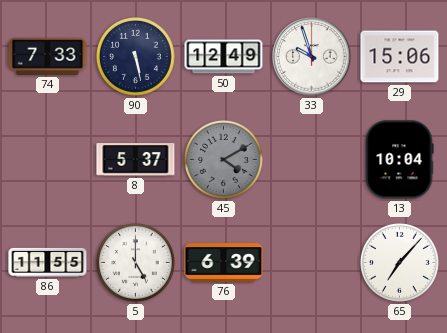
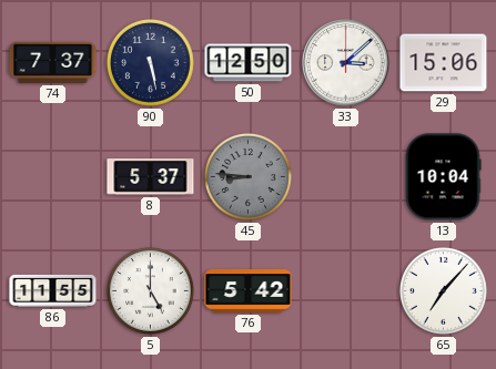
74: 7:33 -> 7:37 (53, 62)
50: 12:49 -> 12:50 (249, 63)
33: 9:57 -> 3:08 (346, 63)
45: 4:10 -> 8:46 (247, 176)
76: 6:39 -> 5:42 (249, 291)
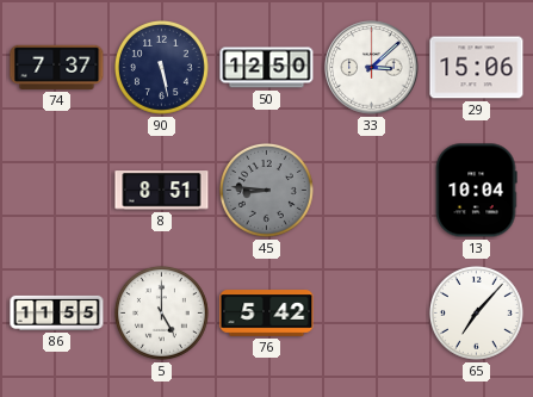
8: 5:37 -> 8:51 (162, 191)
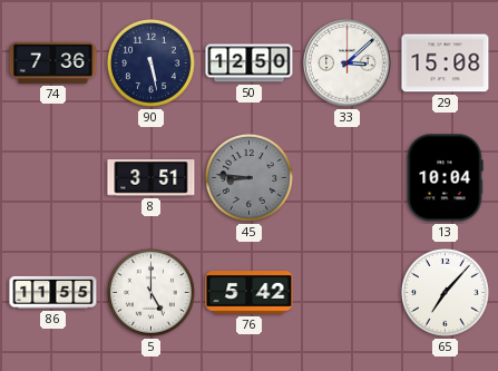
74: 7:37 -> 7:36 (53, 62)
29: 15:06 -> 15:08 (446, 64)
8: 8:51 -> 3:51 (152, 178)
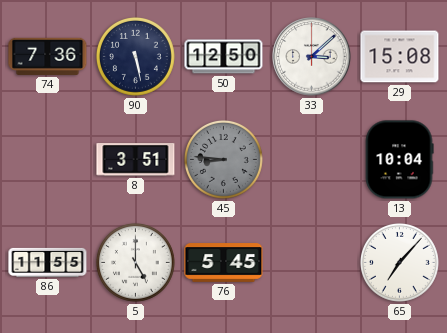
76: 5:42 -> 5:45 (224, 263)
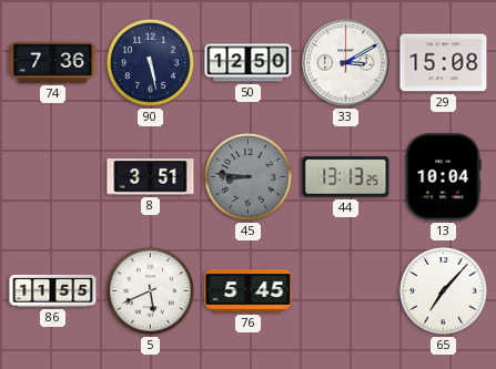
33: 3:08 -> 3:10 (346, 63)
44: none -> 13:13 (346, 177)
5: 5:00 -> 5:41 (150, 290)
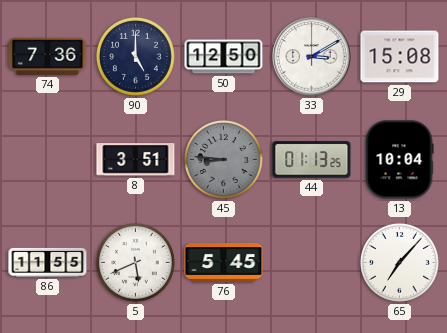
90: 5:28 -> 5:00 (135, 56)
44: 13:13 -> 01:13 (312, 160)
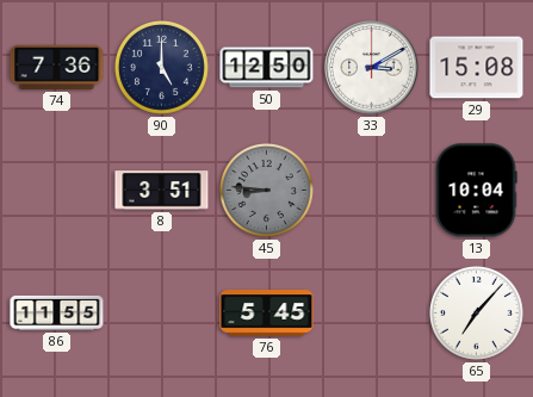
44: 01:13 -> none (312, 160)
5: 5:41 -> none (135, 262)
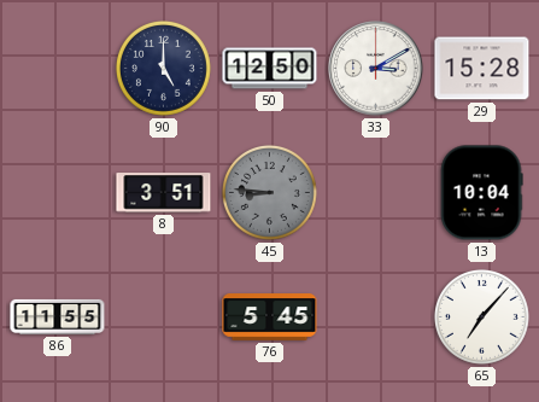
74: 7:36 -> none (57, 67)
29: 15:08 -> 15:28 (482, 69)
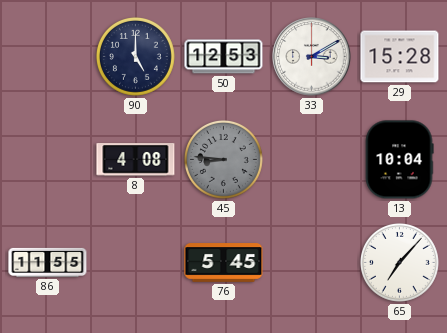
50: 12:50 -> 12:53 (224, 57)
8: 3:51 -> 4:08 (136, 160)
